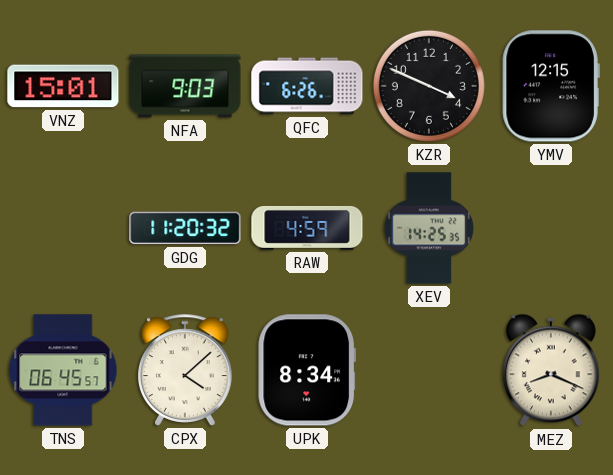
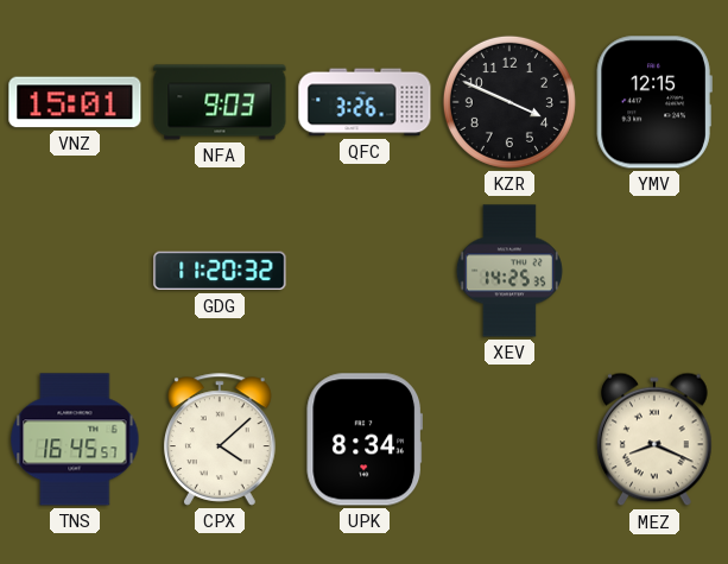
QFC: 6:26 -> 3:26 (365, 102)
RAW: 4:59 -> none (307, 228)
TNS: 06:45 -> 16:45 (75, 439)
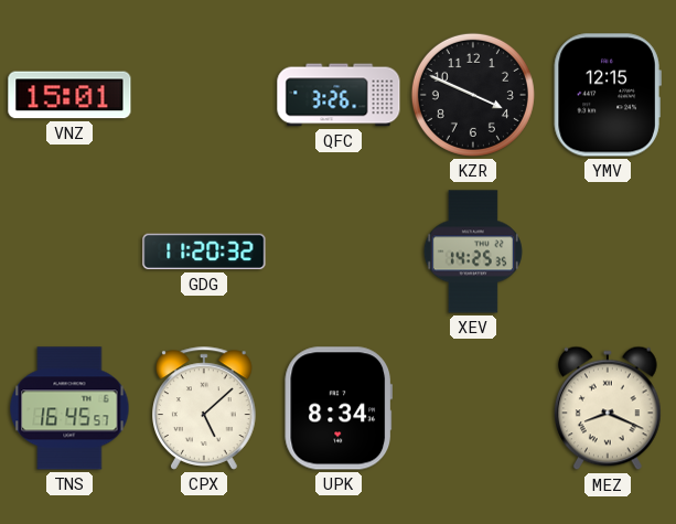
NFA: 9:03 -> none (220, 102)
CPX: 4:08 -> 5:08 (205, 408)
